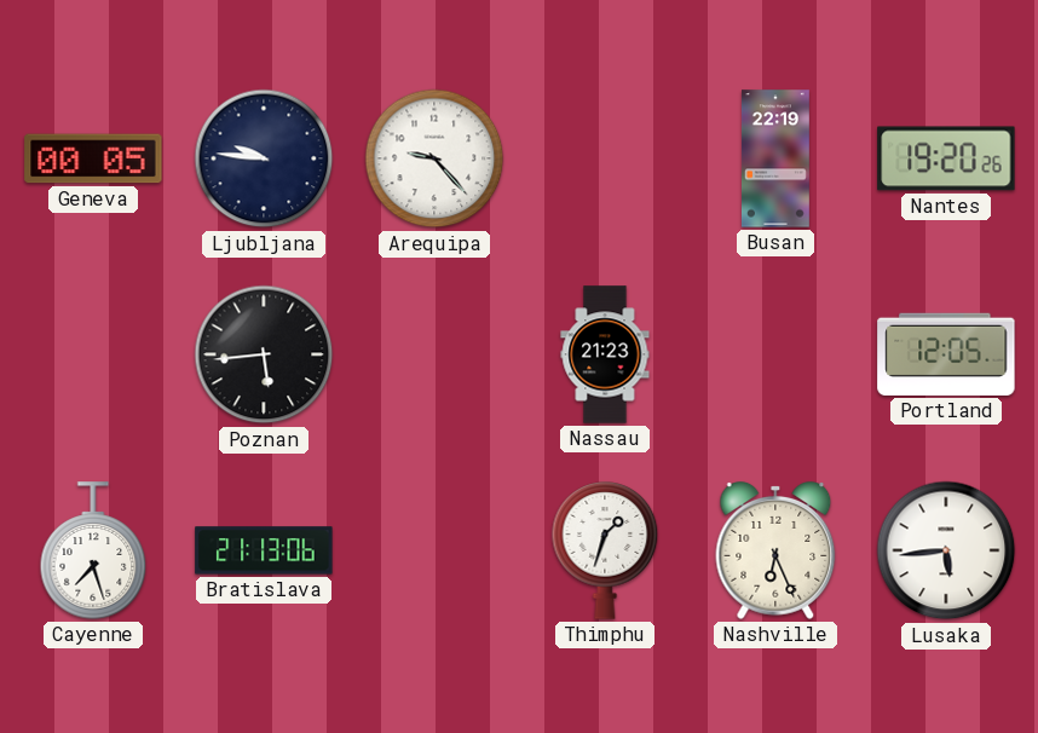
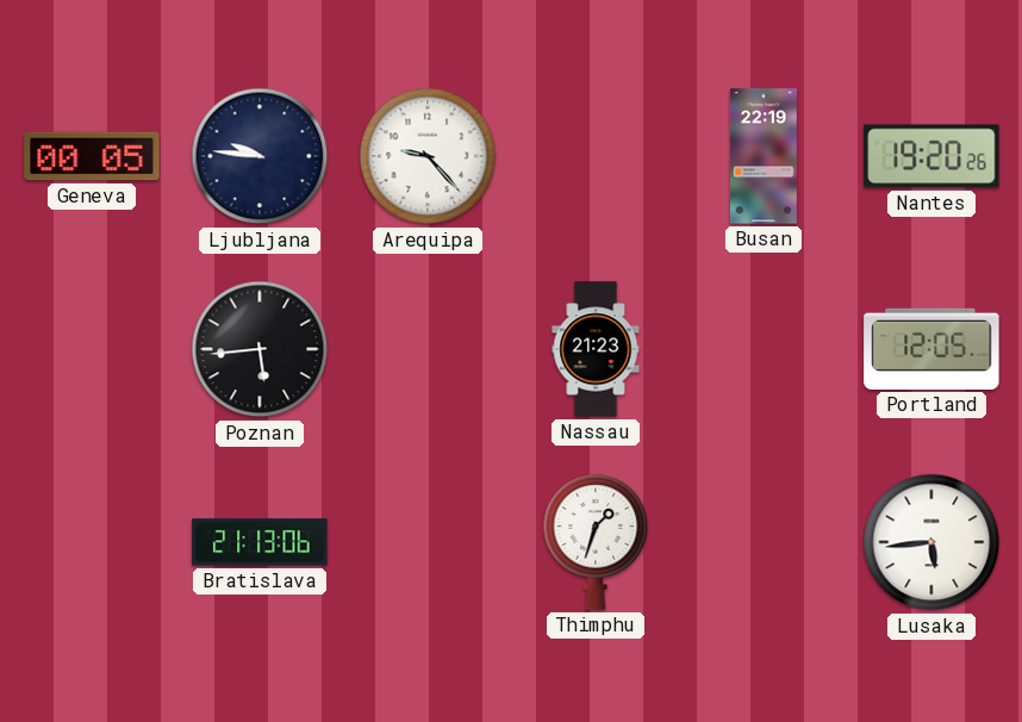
Cayenne: 7:27 -> none (93, 550)
Nashville: 6:26 -> none (775, 552)
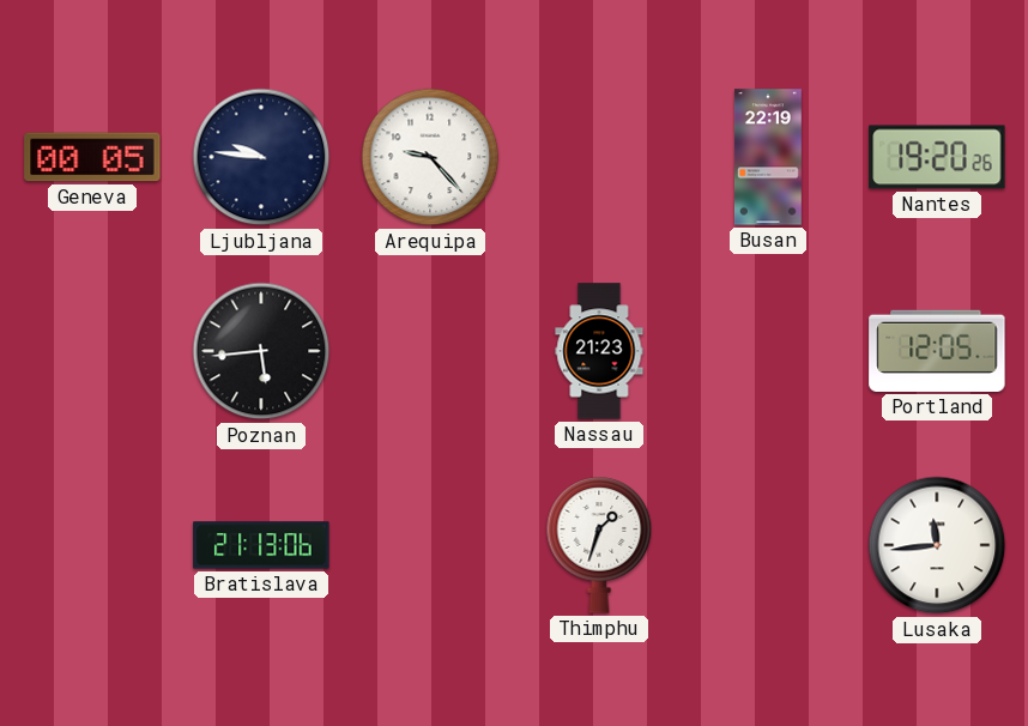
Lusaka: 5:44 -> 11:44 (937, 545)
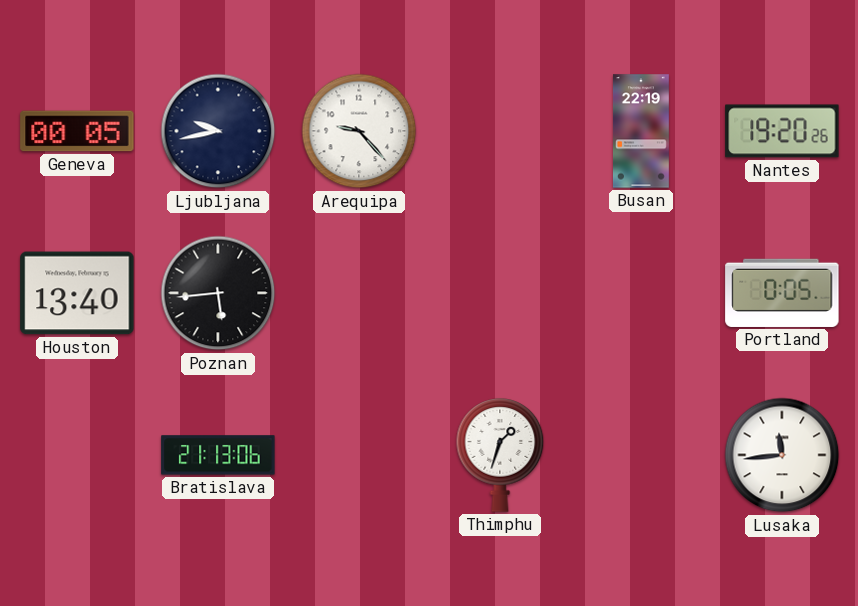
Ljubljana: 9:46 -> 9:43 (218, 131)
Houston: none -> 13:40 (77, 293)
Nassau: 21:23 -> none (599, 351)
Portland: 12:05 -> 0:05 (782, 293)
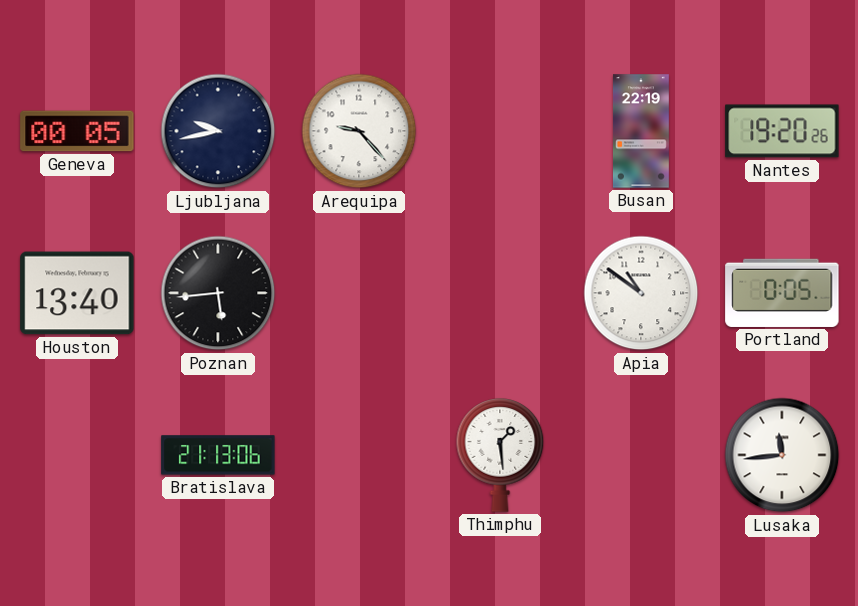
Apia: none -> 10:51 (641, 293)
Thimphu: 1:33 -> 1:29 (500, 455)
